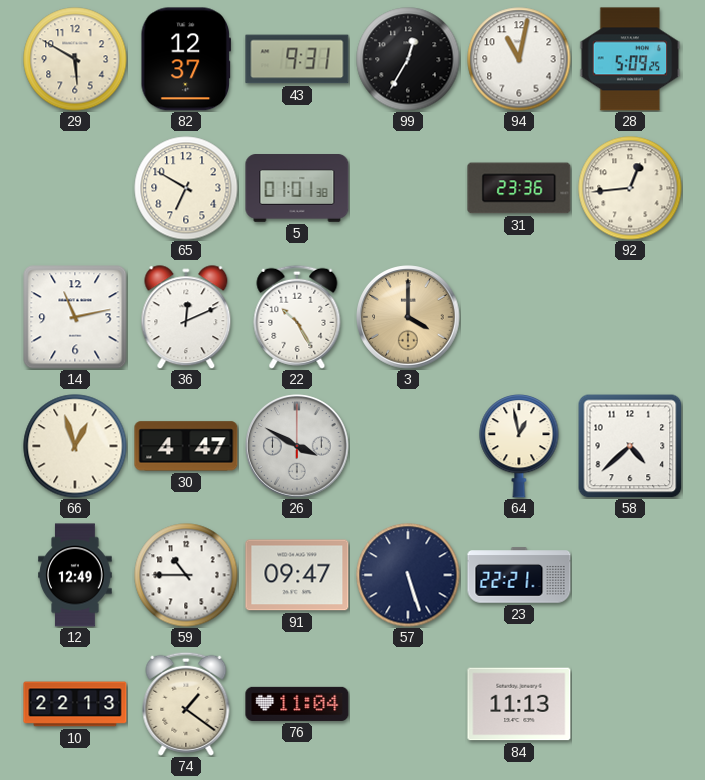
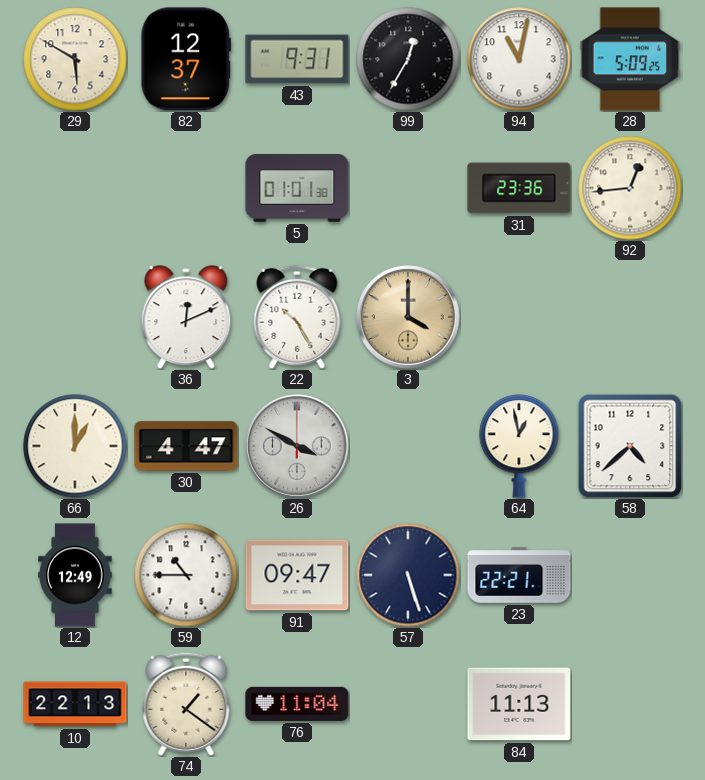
65: 6:50 -> none (186, 188)
14: 11:13 -> none (75, 317)
66: 12:57 -> 1:00 (75, 446)
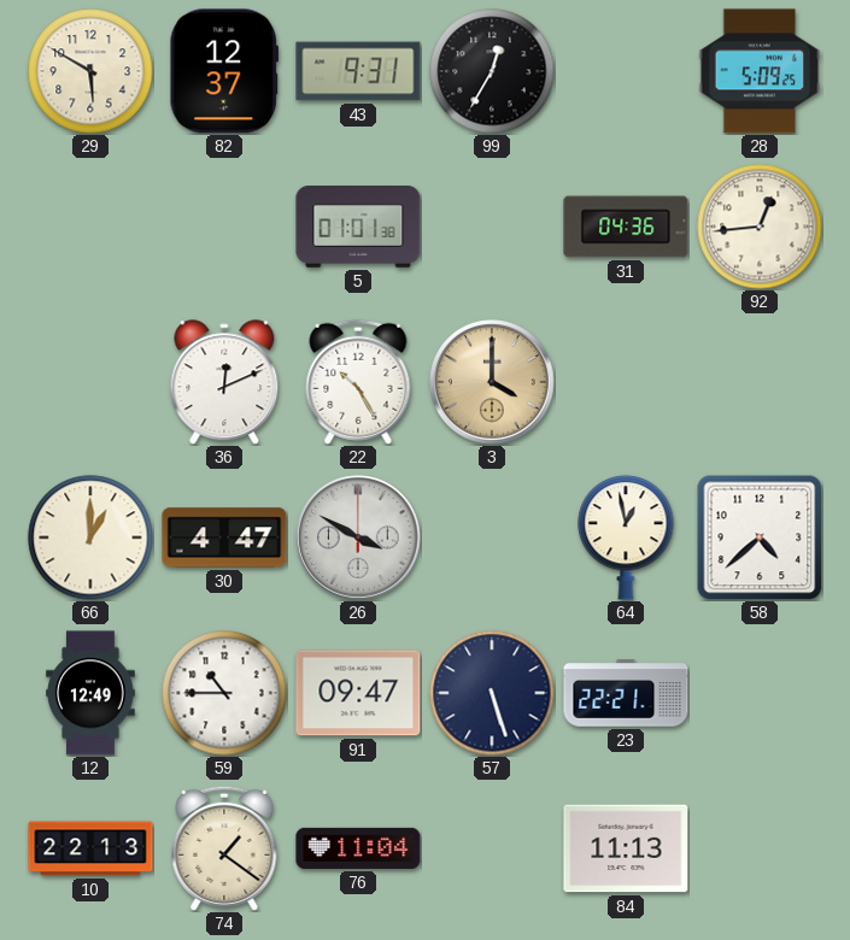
94: 11:02 -> none (519, 59)
31: 23:36 -> 04:36 (626, 227)
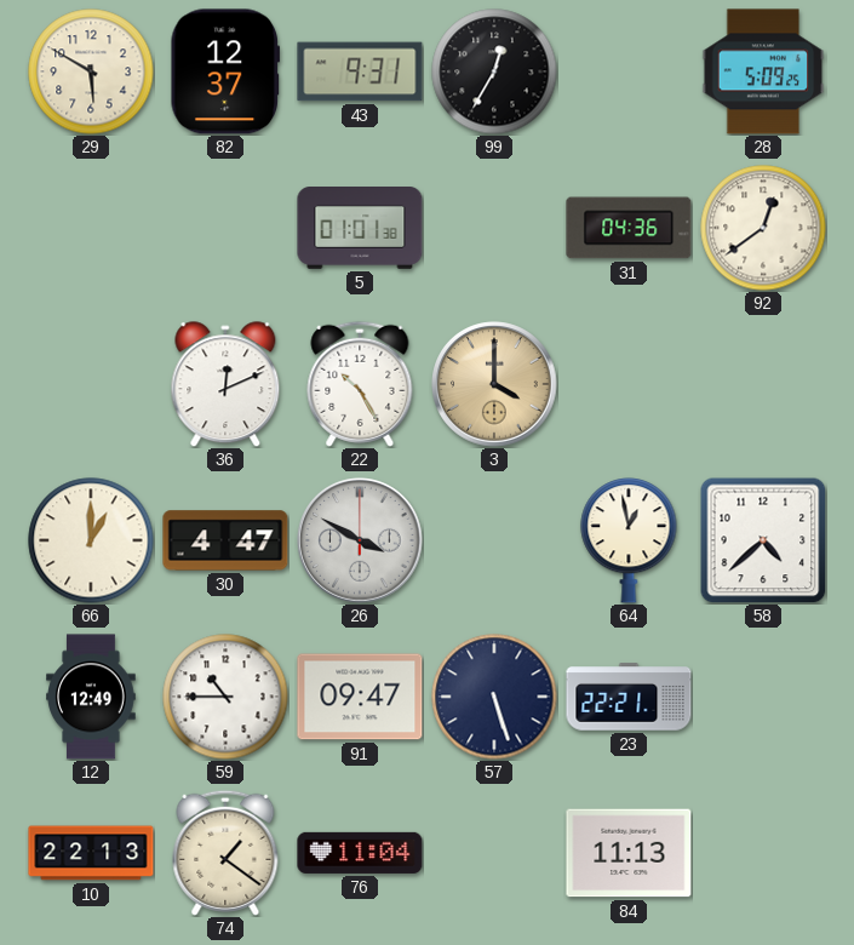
92: 12:44 -> 12:39 (763, 228)
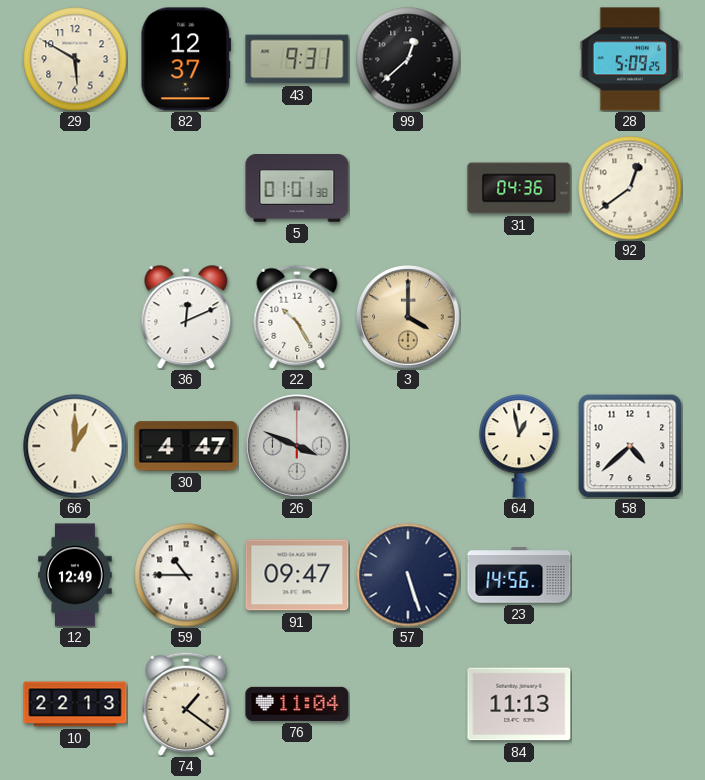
99: 12:35 -> 12:38 (408, 59)
26: 3:50 -> 3:49 (297, 446)
23: 22:21 -> 14:56 (519, 575)
